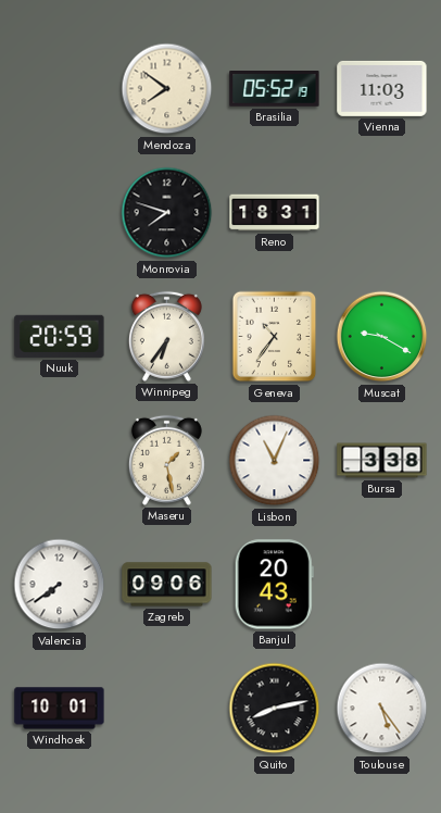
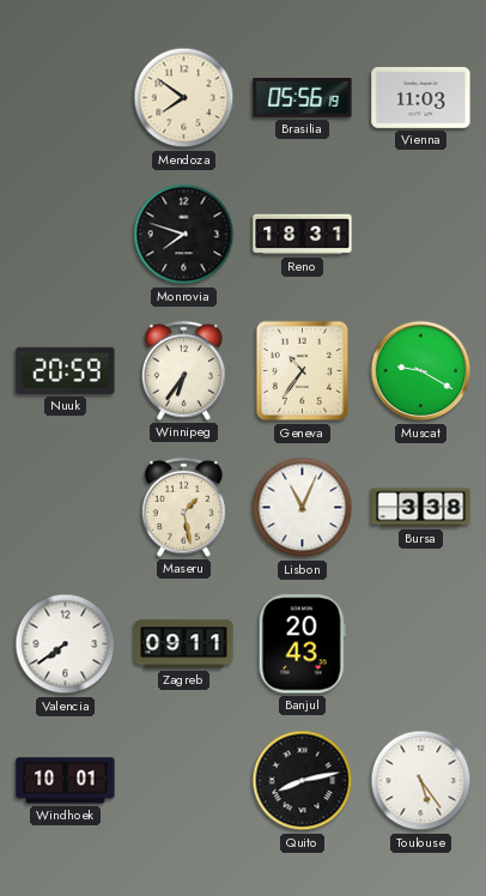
Brasilia: 05:52 -> 05:56 (303, 98)
Zagreb: 09:06 -> 09:11 (184, 644)
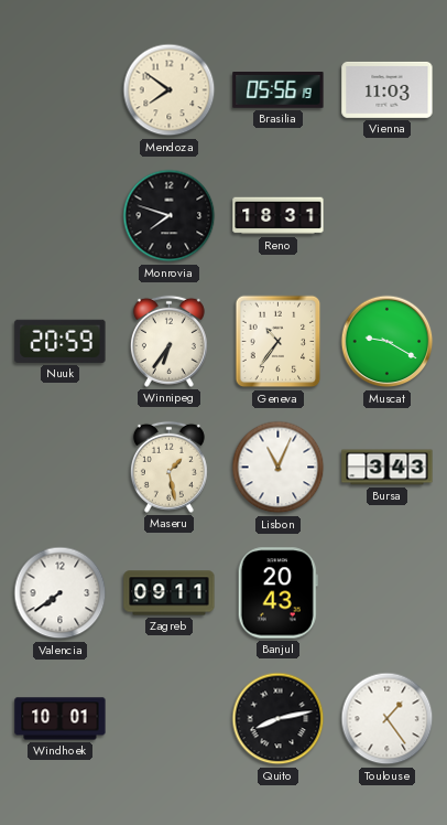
Bursa: 3:38 -> 3:43 (388, 468)
Toulouse: 5:24 -> 1:24 (388, 719)
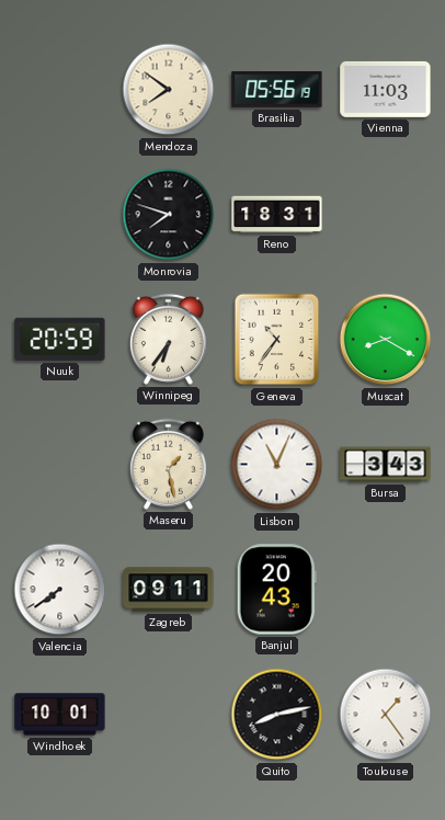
Muscat: 9:20 -> 8:20 (386, 340)
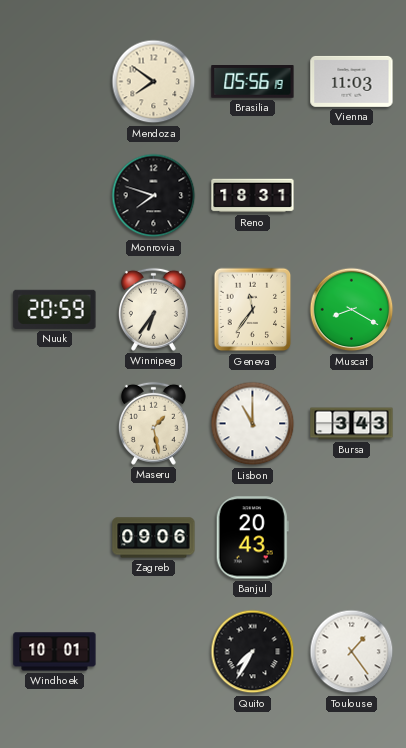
Geneva: 10:36 -> 11:36 (253, 310)
Lisbon: 11:04 -> 11:00 (253, 424)
Valencia: 7:39 -> none (60, 590)
Zagreb: 09:11 -> 09:06 (154, 538)
Quito: 8:13 -> 7:35 (253, 652)
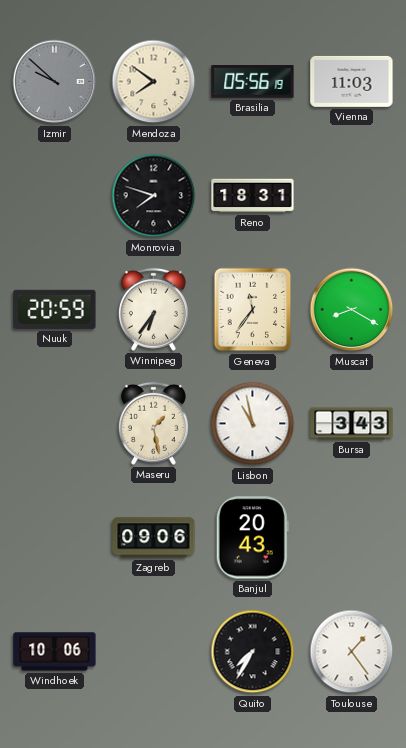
Izmir: none -> 9:52 (55, 82)
Lisbon: 11:00 -> 10:58 (253, 424)
Windhoek: 10:01 -> 10:06 (55, 652)
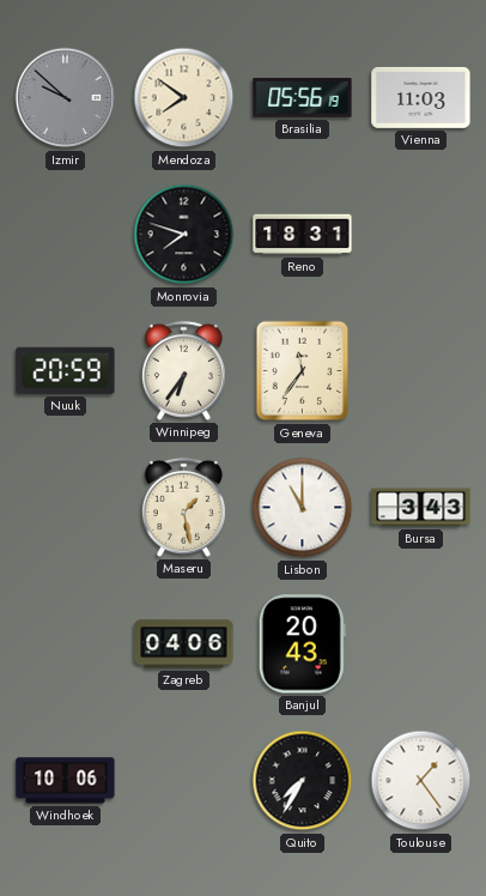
Muscat: 8:20 -> none (352, 310)
Lisbon: 10:58 -> 11:00 (303, 508)
Zagreb: 09:06 -> 04:06 (184, 644)
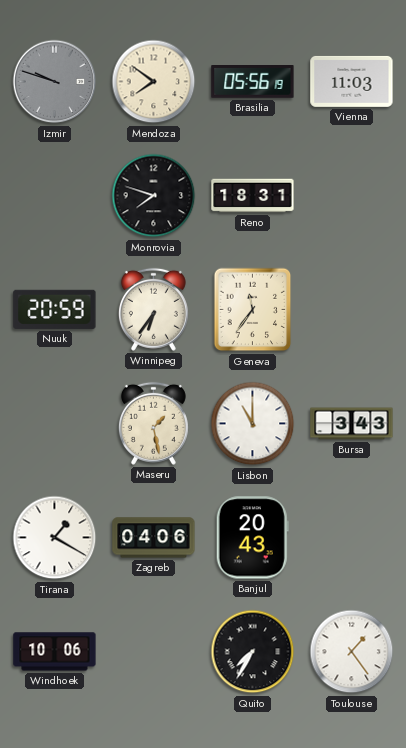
Izmir: 9:52 -> 9:48 (55, 82)
Tirana: none -> 1:20 (55, 538)
